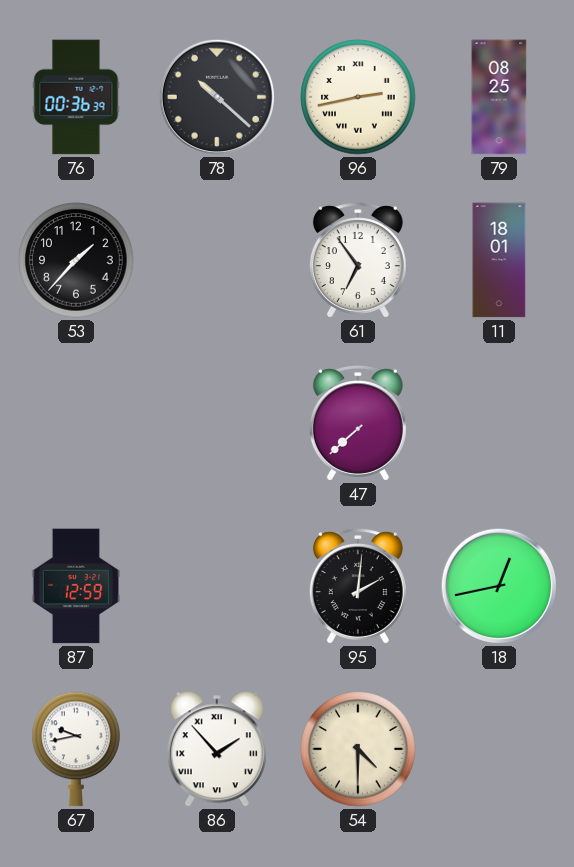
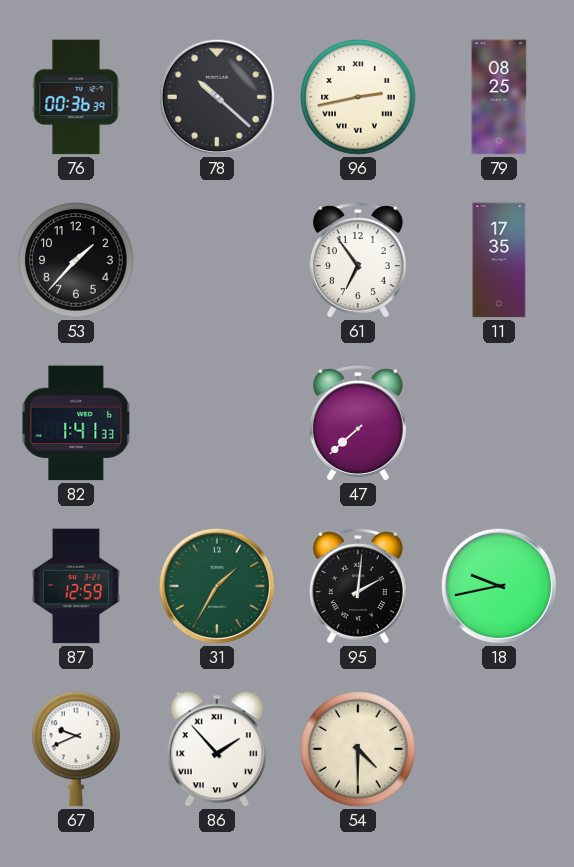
11: 18:01 -> 17:35 (499, 260)
82: none -> 1:41 (76, 423)
31: none -> 1:35 (217, 586)
18: 12:43 -> 9:43 (499, 586)
67: 9:43 -> 9:41 (76, 749)
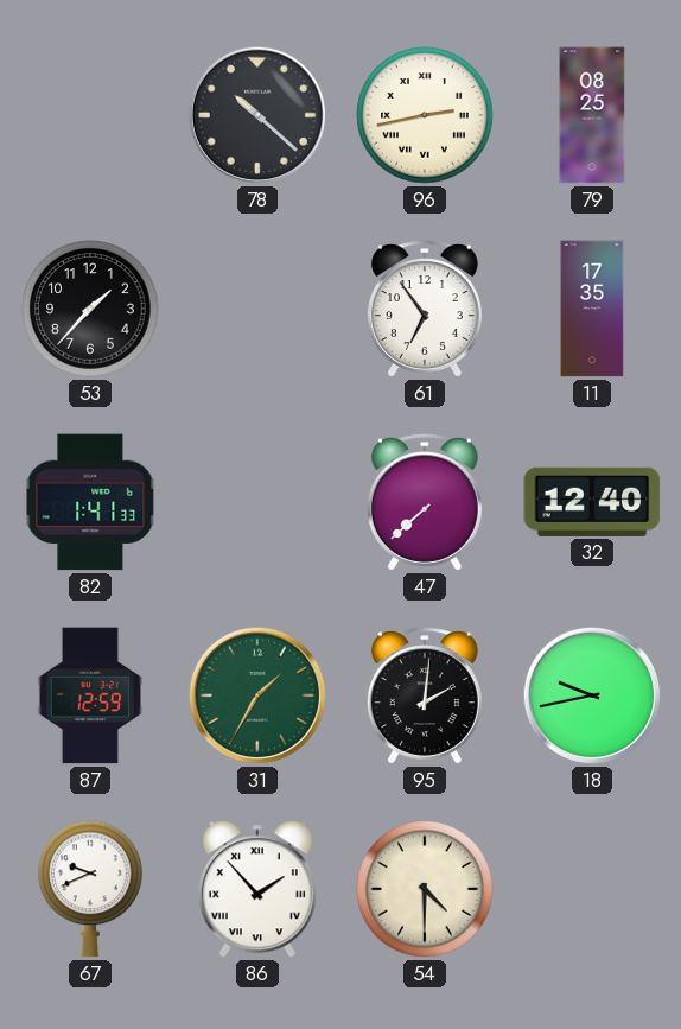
76: 00:36 -> none (76, 97)
32: none -> 12:40 (592, 502)
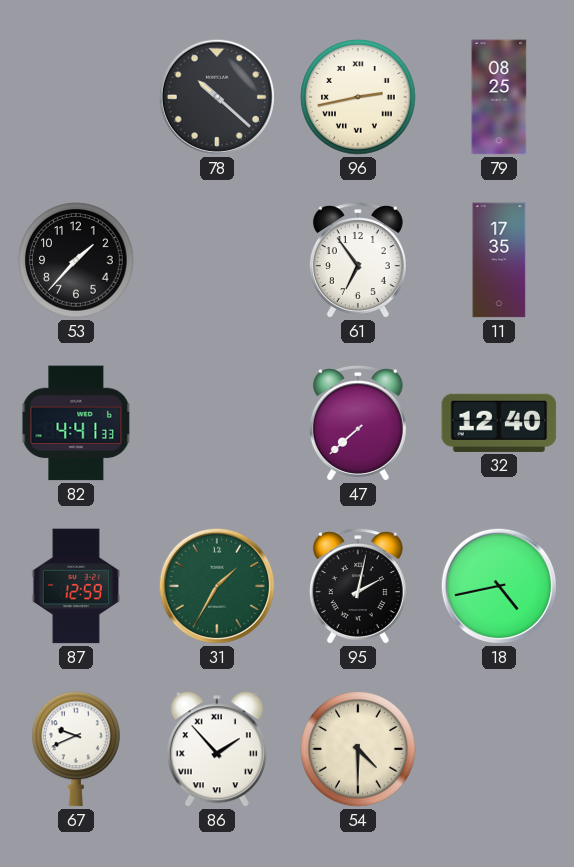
82: 1:41 -> 4:41 (76, 423)
95: 2:01 -> 2:02 (358, 586)
18: 9:43 -> 4:43 (499, 586)
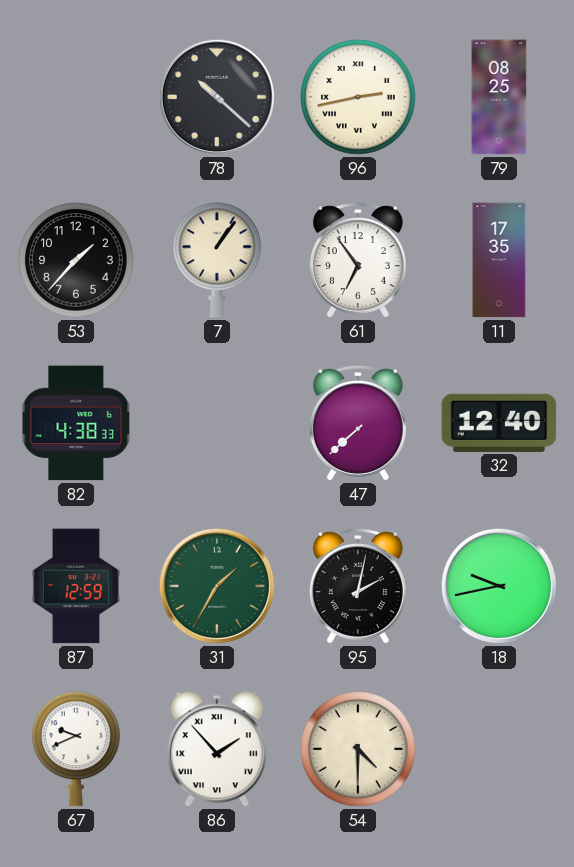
7: none -> 1:06 (217, 260)
82: 4:41 -> 4:38 (76, 423)
18: 4:43 -> 9:43 (499, 586)
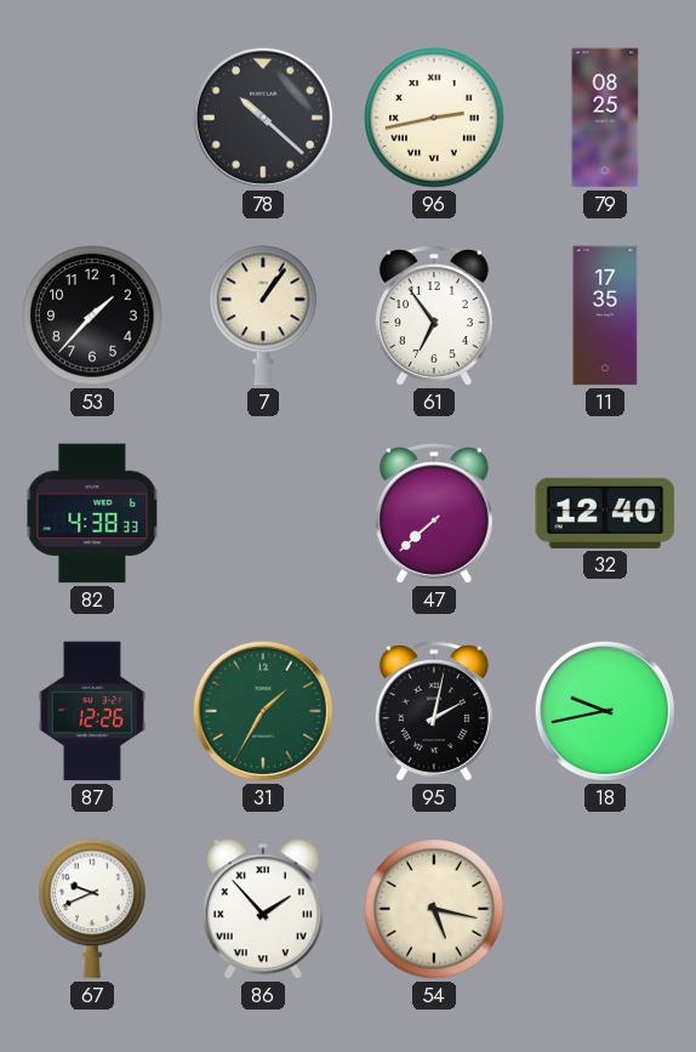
87: 12:59 -> 12:26 (91, 711)
54: 4:30 -> 5:17 (434, 909)
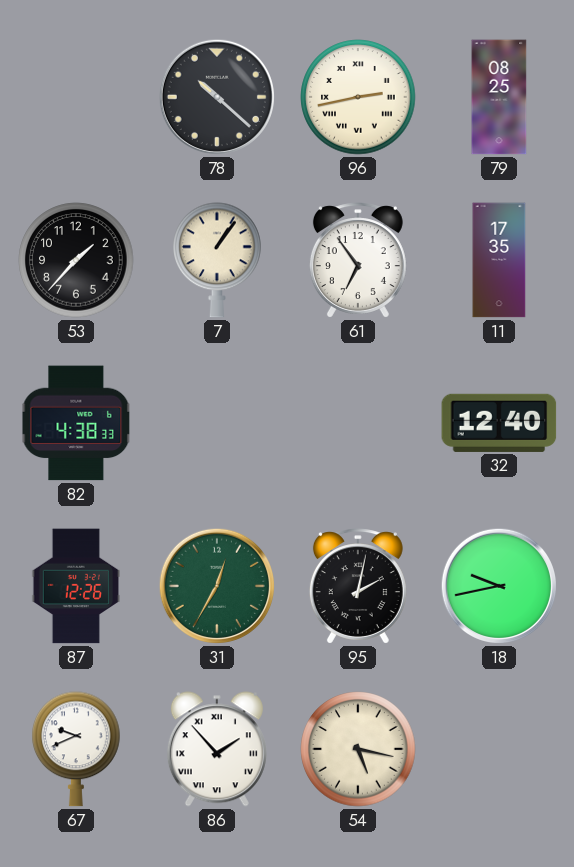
47: 7:38 -> none (434, 513)
31: 1:35 -> 12:35 (217, 586)
